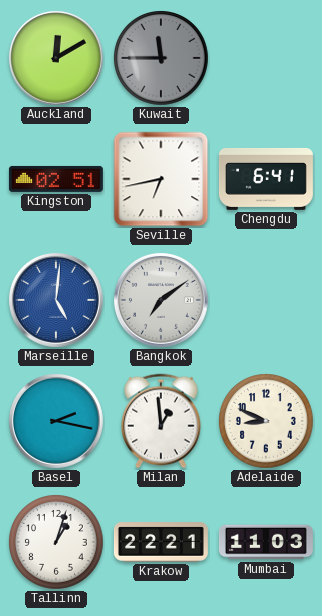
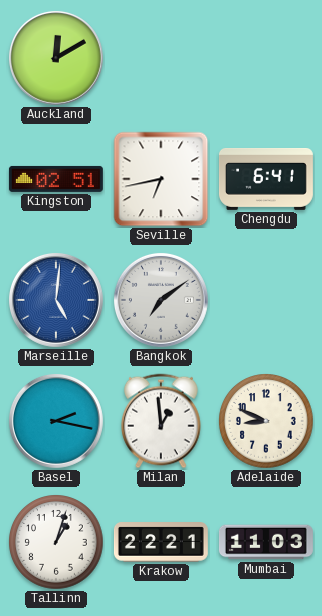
Kuwait: 11:45 -> none (161, 58)
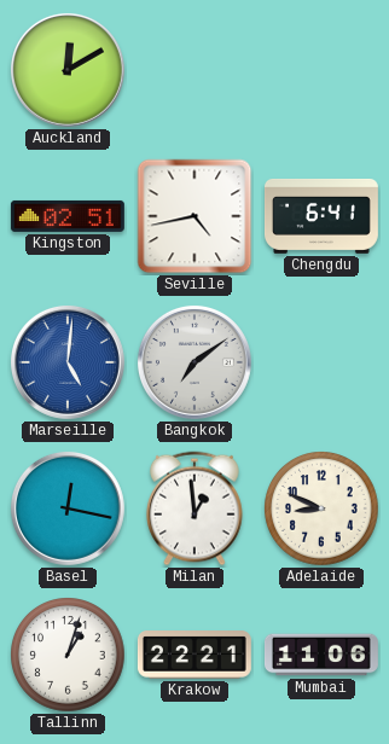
Seville: 6:43 -> 4:43 (194, 216)
Basel: 2:17 -> 12:17 (68, 508)
Mumbai: 11:03 -> 11:06 (321, 655)
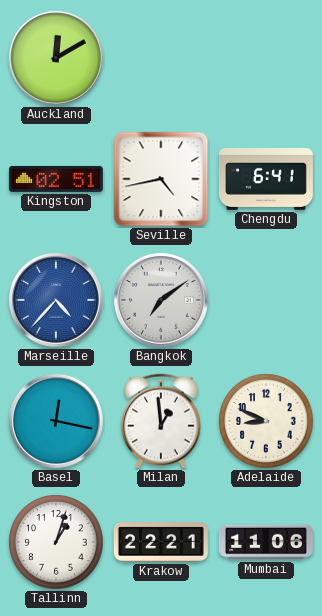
Marseille: 5:01 -> 4:37 (56, 300)
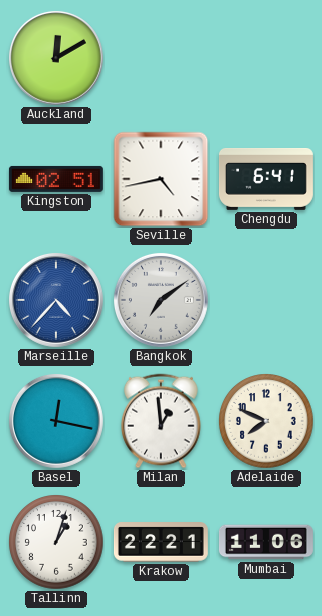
Adelaide: 8:49 -> 7:49 (266, 421)
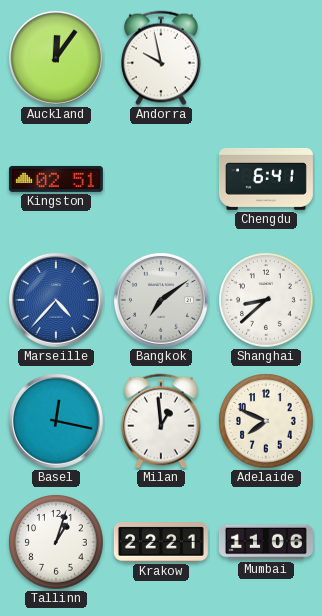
Auckland: 12:10 -> 12:06 (56, 58)
Andorra: none -> 9:58 (162, 58)
Seville: 4:43 -> none (161, 179)
Shanghai: none -> 8:38 (266, 300)
